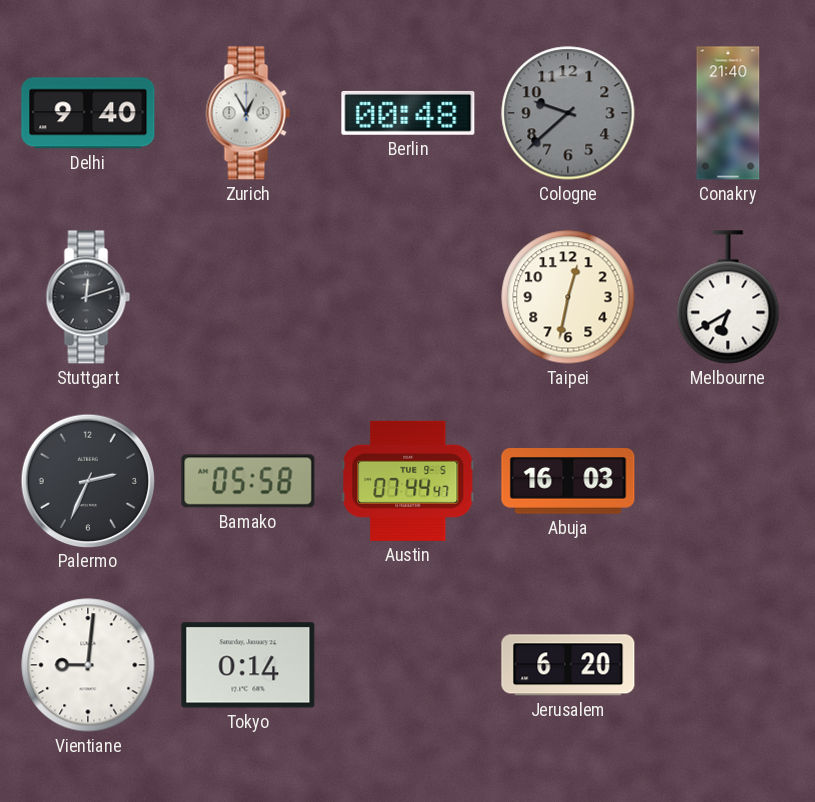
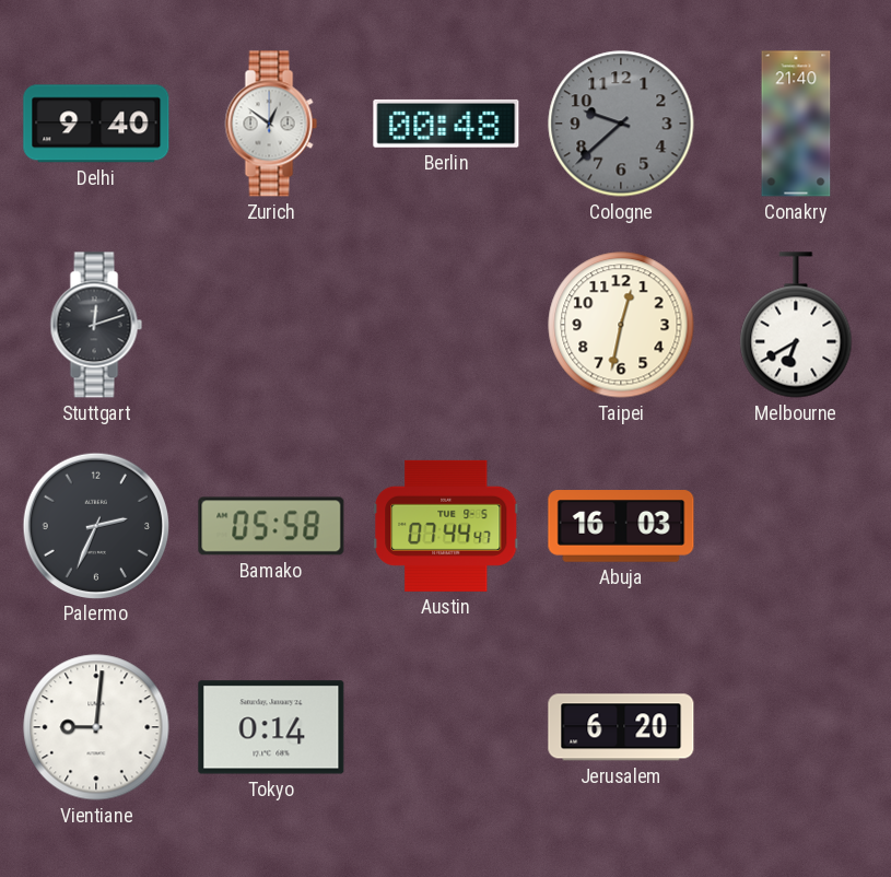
Zurich: 12:55 -> 12:51 (271, 124)
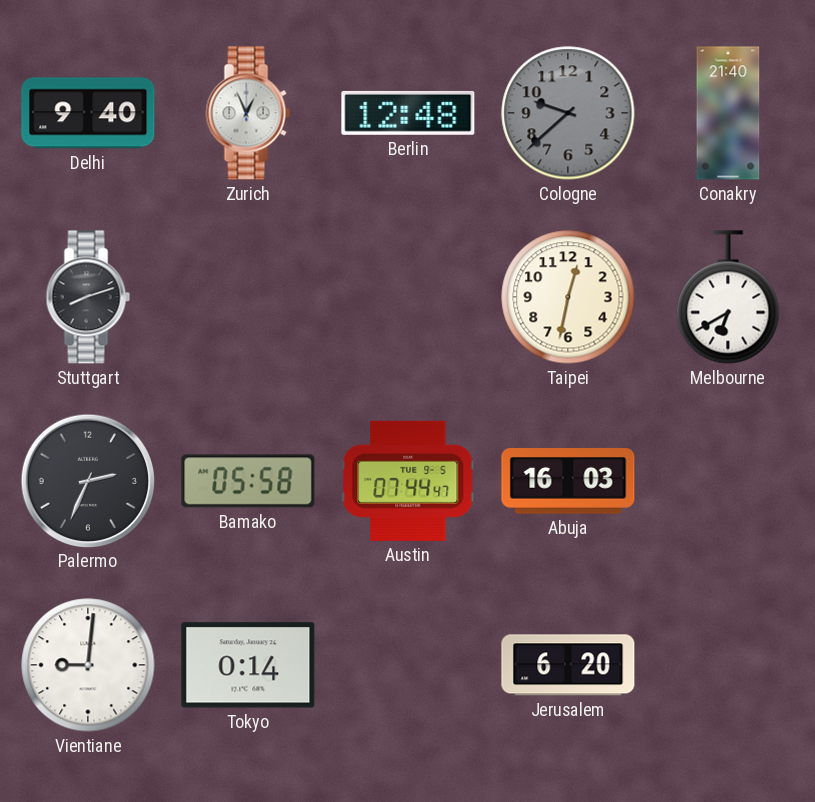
Zurich: 12:51 -> 12:56 (248, 113)
Berlin: 00:48 -> 12:48 (408, 113)
Stuttgart: 12:12 -> 8:12 (88, 297)
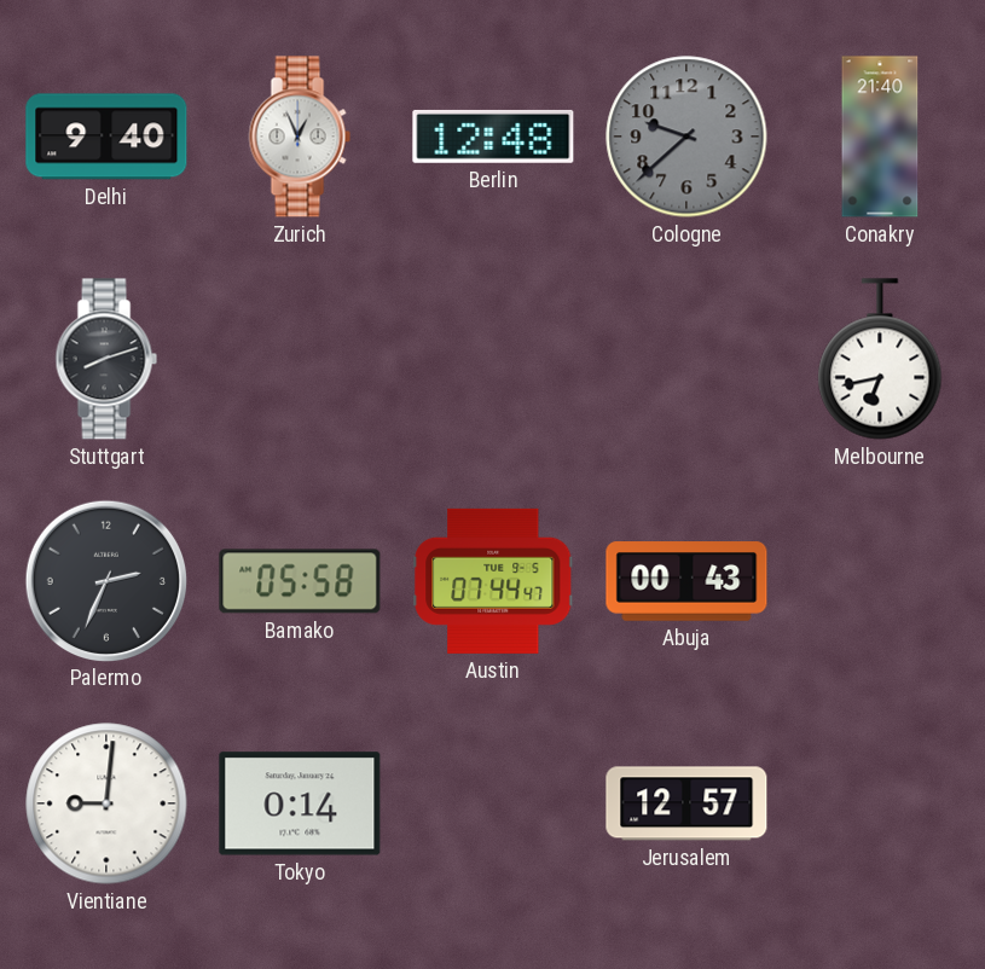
Taipei: 12:32 -> none (568, 297)
Melbourne: 6:40 -> 6:43 (880, 359)
Abuja: 16:03 -> 00:43 (686, 581)
Jerusalem: 6:20 -> 12:57 (686, 803)
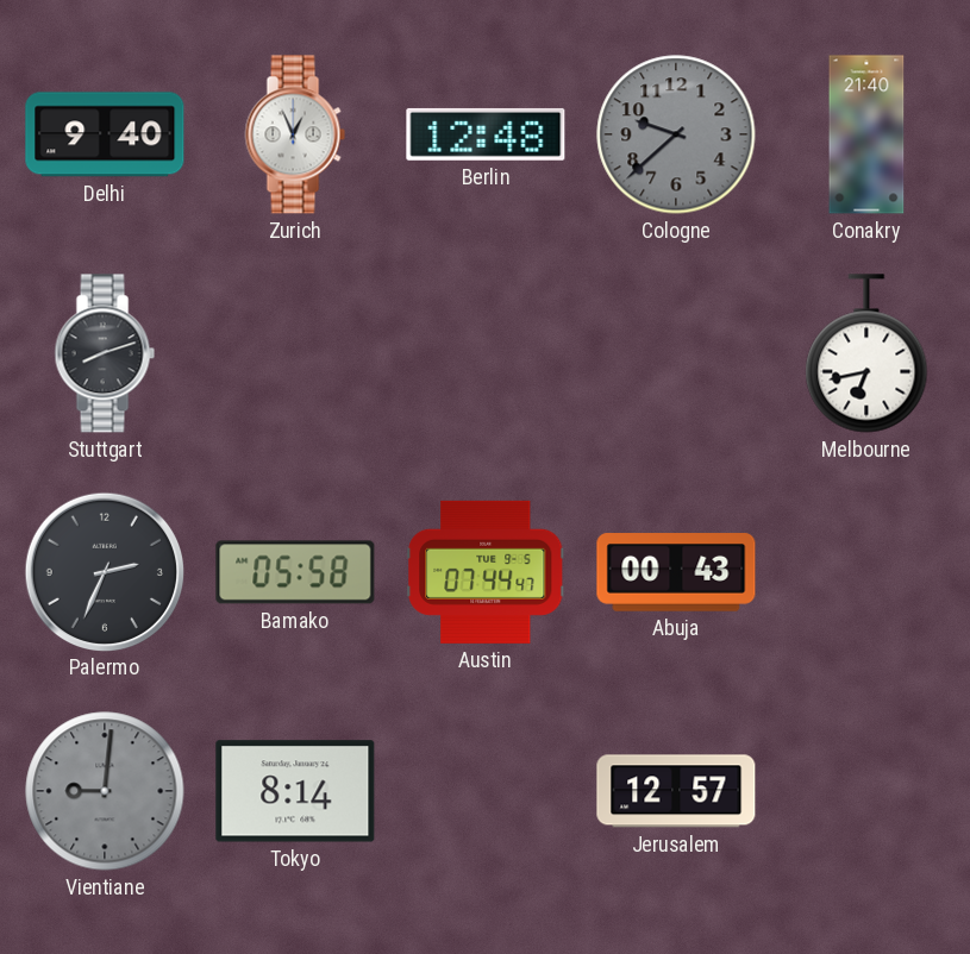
Vientiane dial: white -> grey (105, 791)
Tokyo: 0:14 -> 8:14 (295, 791)
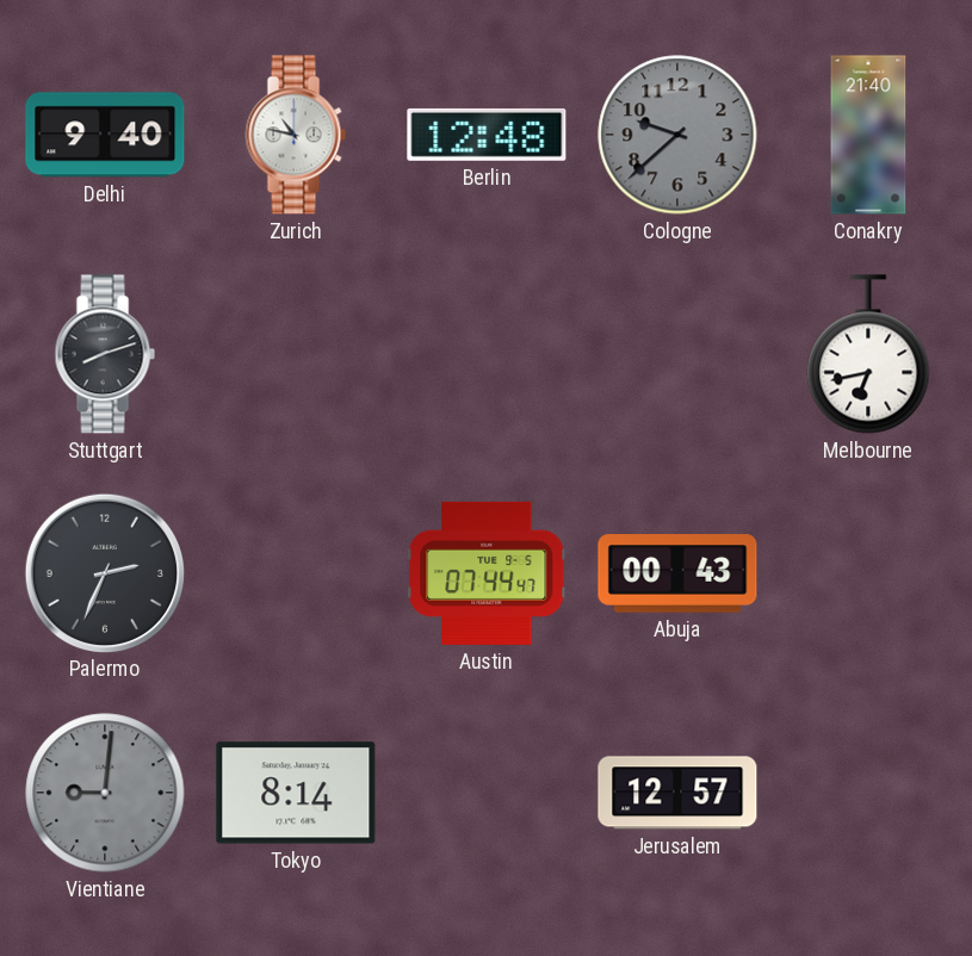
Zurich: 12:56 -> 10:47 (296, 135)
Bamako: 05:58 -> none (295, 572)
